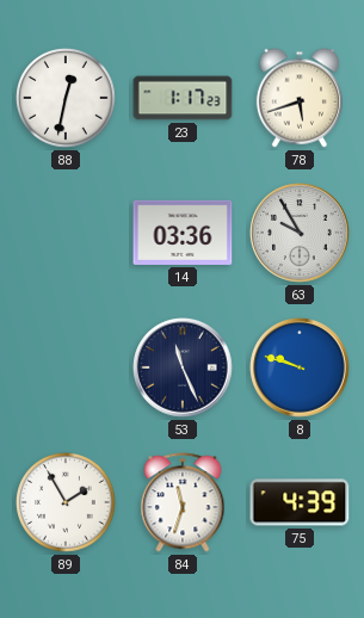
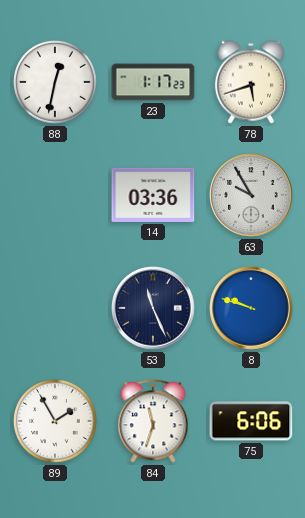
75: 4:39 -> 6:06 (251, 421)
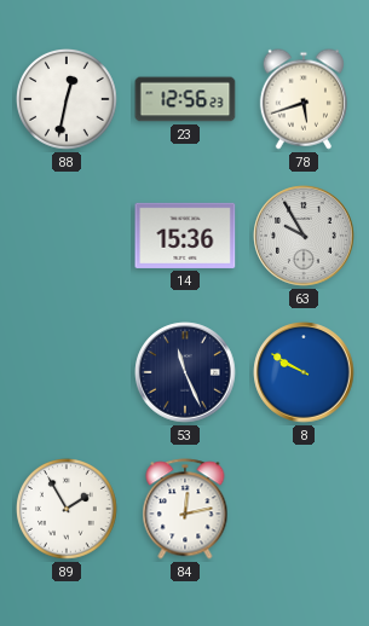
23: 1:17 -> 12:56 (185, 99)
14: 03:36 -> 15:36 (185, 236)
8: 9:48 -> 9:50 (304, 372)
84: 11:33 -> 12:13 (185, 509)
75: 6:06 -> none (251, 421)
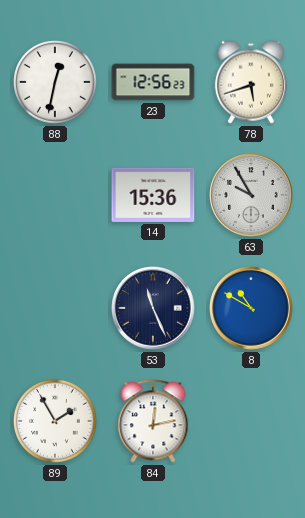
8: 9:50 -> 10:50 (251, 308)
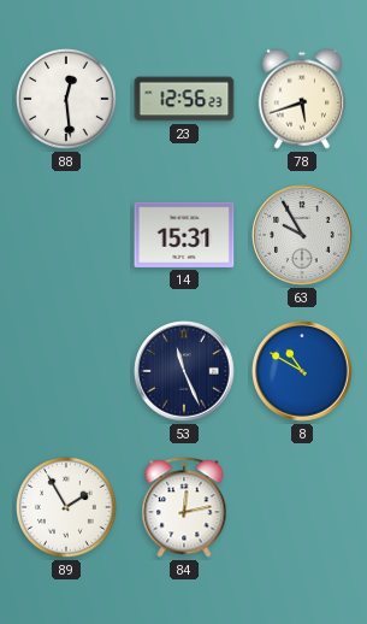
88: 12:32 -> 12:29 (67, 100)
14: 15:36 -> 15:31 (184, 235)
